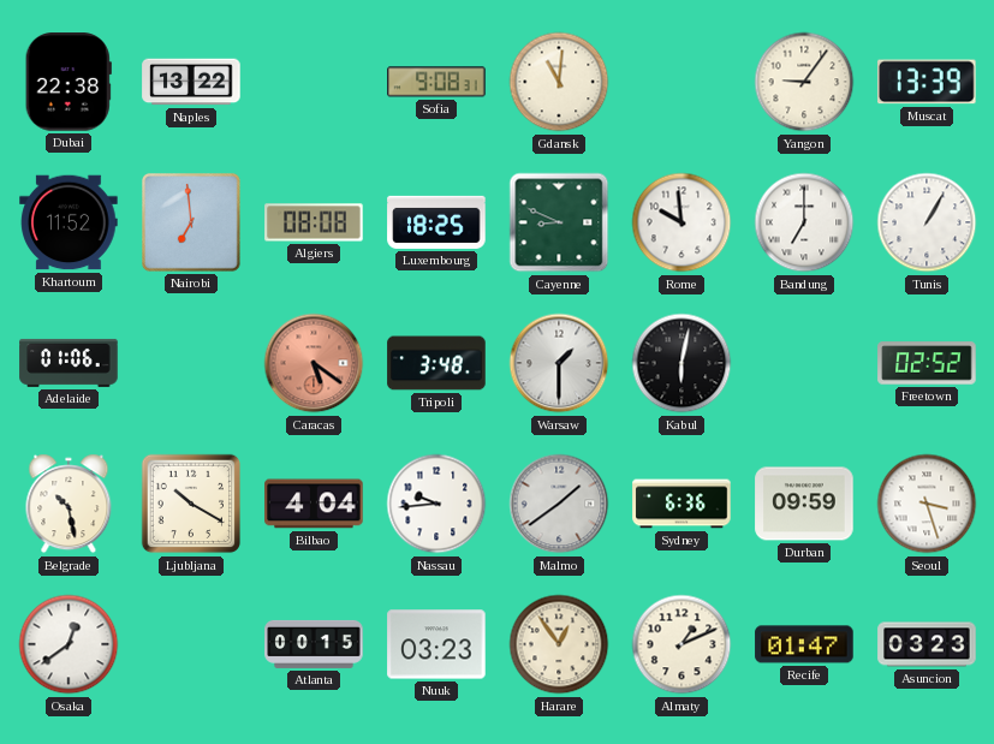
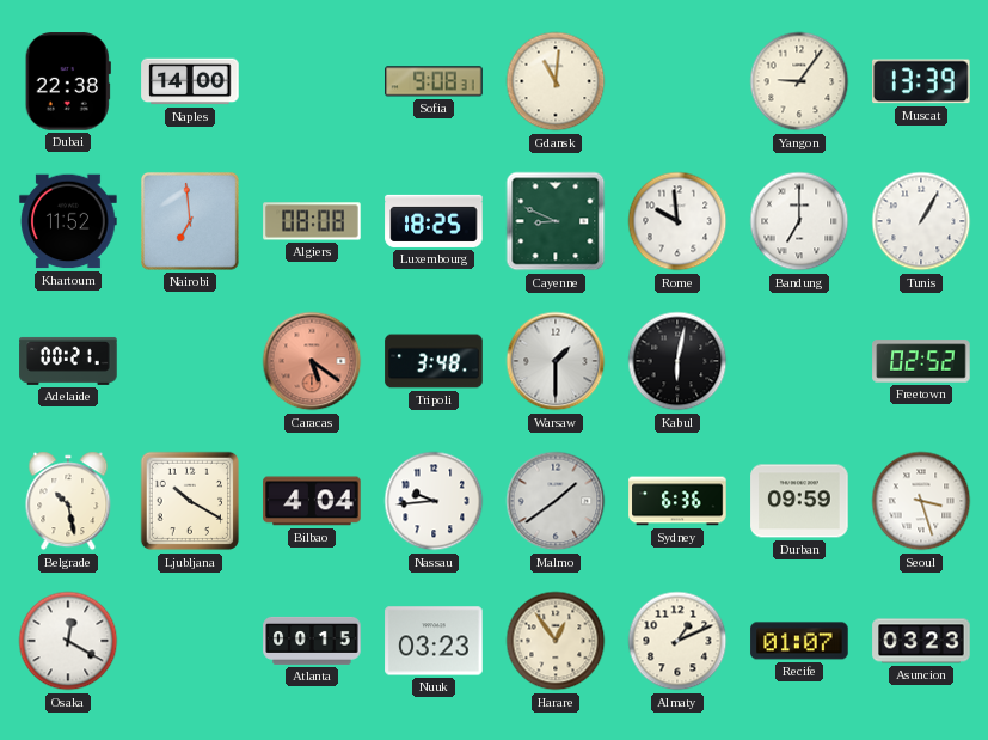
Naples: 13:22 -> 14:00 (190, 81)
Adelaide: 01:06 -> 00:21 (68, 361)
Osaka: 12:39 -> 12:20 (68, 641)
Recife: 01:47 -> 01:07 (799, 641)
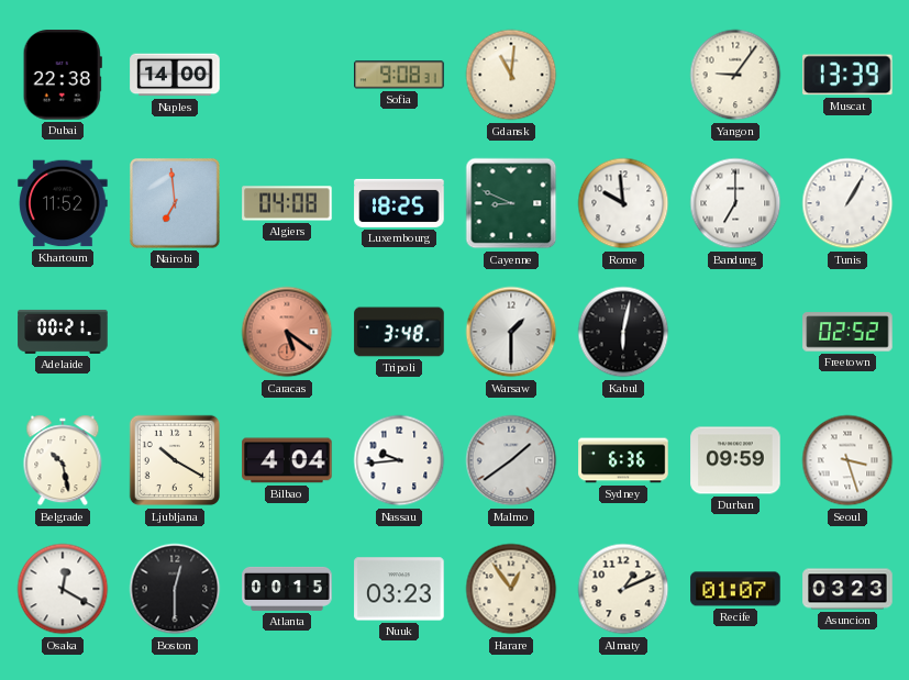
Algiers: 08:08 -> 04:08 (287, 203)
Boston: none -> 12:30 (175, 589)
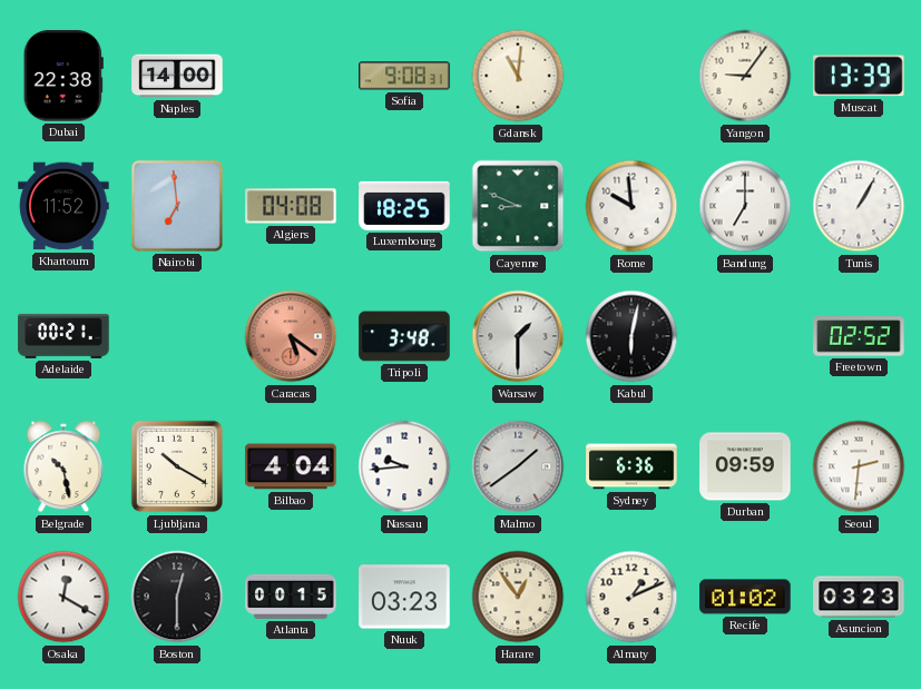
Seoul: 3:27 -> 2:31 (859, 466)
Recife: 01:07 -> 01:02 (745, 597)
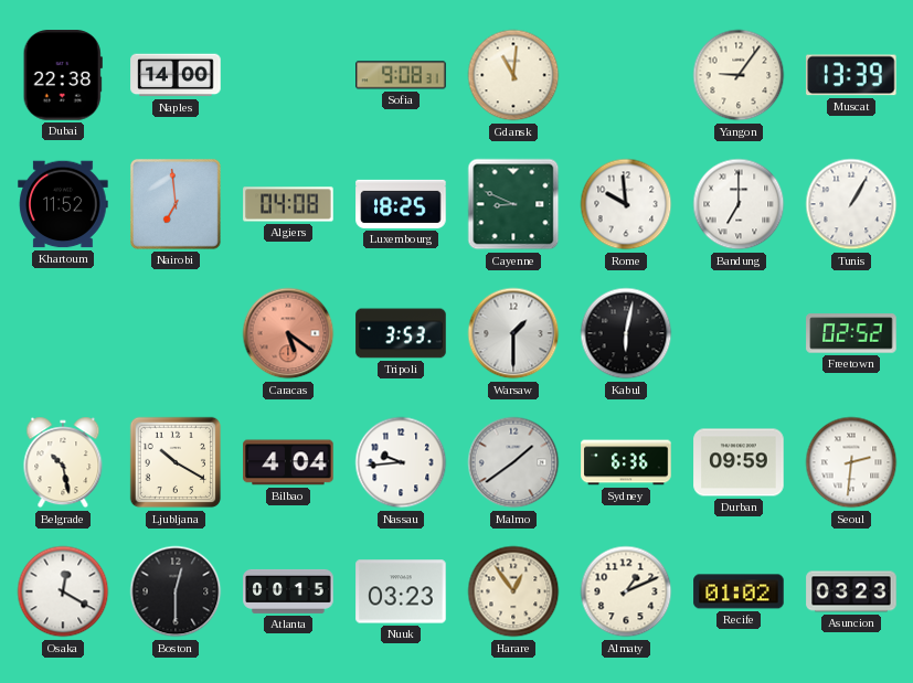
Adelaide: 00:21 -> none (63, 336)
Tripoli: 3:48 -> 3:53 (401, 333)
